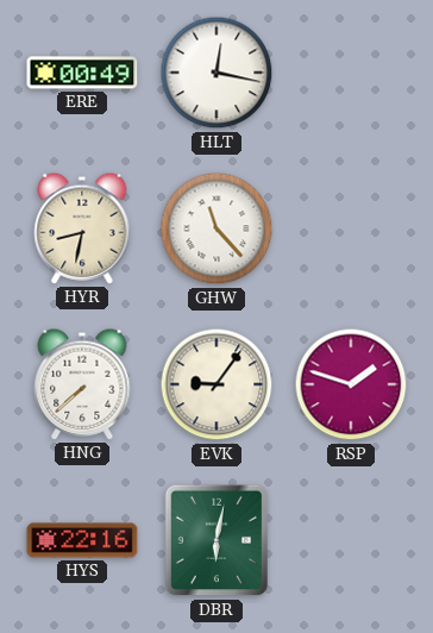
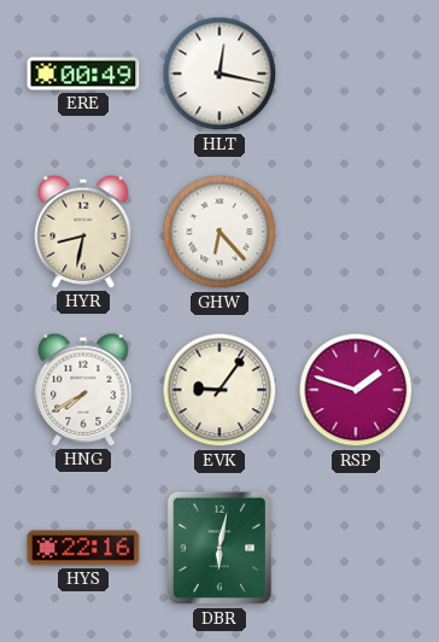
GHW: 11:23 -> 6:23 (219, 232)
HNG: 7:38 -> 7:40 (83, 390)
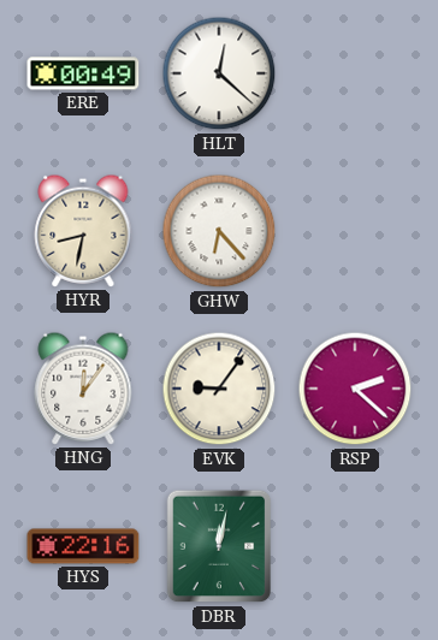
HLT: 12:17 -> 12:22 (219, 73)
HNG: 7:40 -> 12:06 (83, 389)
RSP: 1:48 -> 2:22 (355, 389)
DBR: 6:02 -> 12:02 (219, 546)
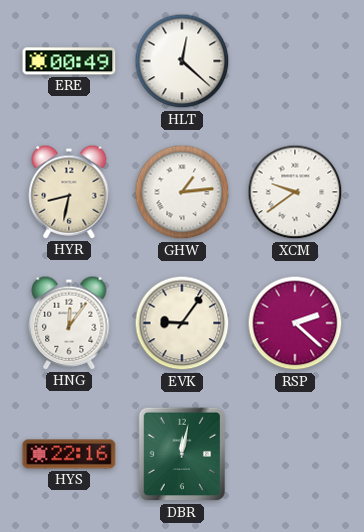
GHW: 6:23 -> 1:14 (182, 192)
XCM: none -> 9:39 (295, 192)
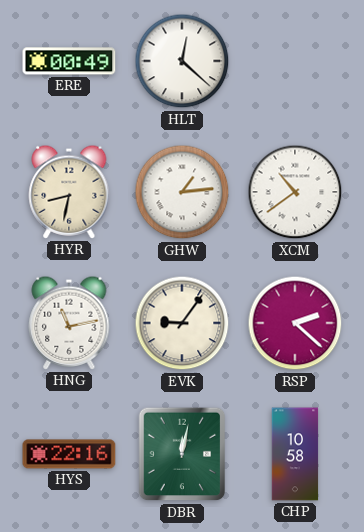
XCM: 9:39 -> 10:39 (295, 192)
HNG: 12:06 -> 11:13 (69, 323)
CHP: none -> 10:58 (295, 454)
